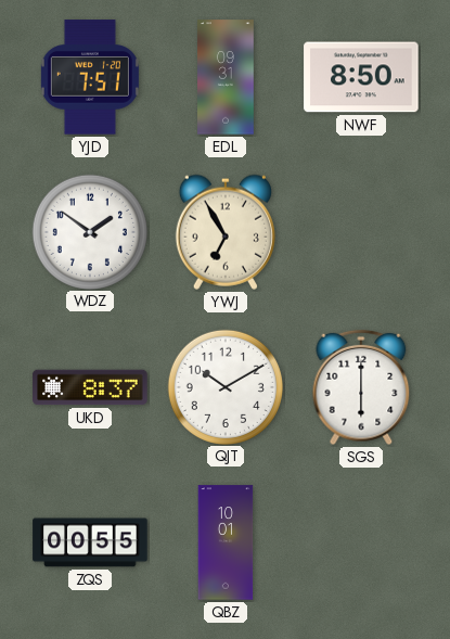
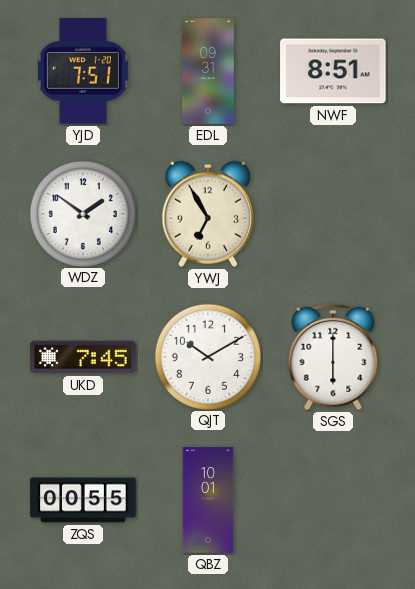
NWF: 8:50 -> 8:51 (333, 71)
UKD: 8:37 -> 7:45 (83, 357)
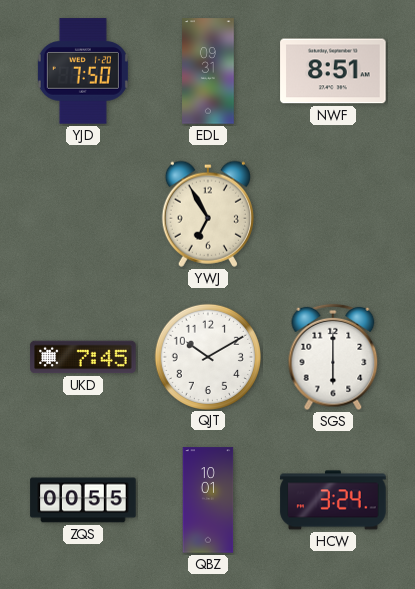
YJD: 7:51 -> 7:50 (83, 71)
WDZ: 1:51 -> none (82, 213)
HCW: none -> 3:24 (333, 500)
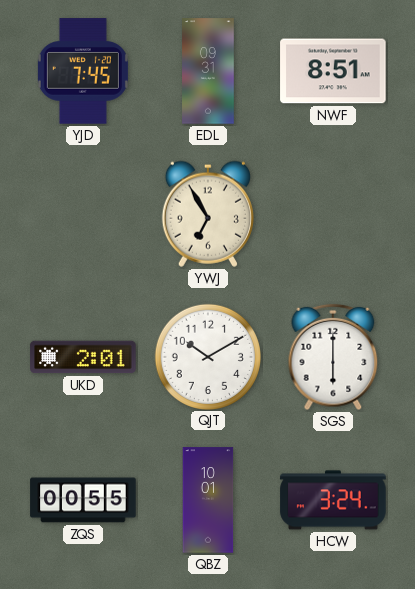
YJD: 7:50 -> 7:45 (83, 71)
UKD: 7:45 -> 2:01 (83, 357)
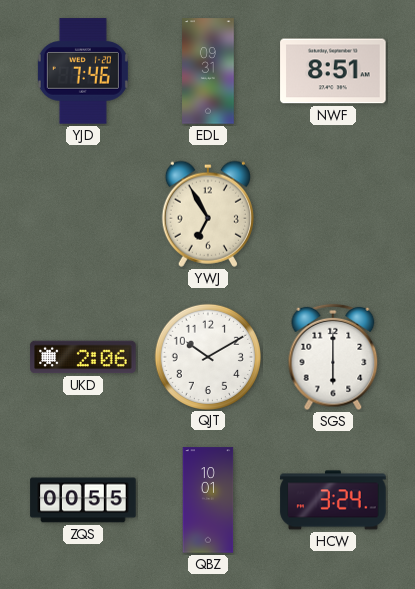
YJD: 7:45 -> 7:46 (83, 71)
UKD: 2:01 -> 2:06 (83, 357)
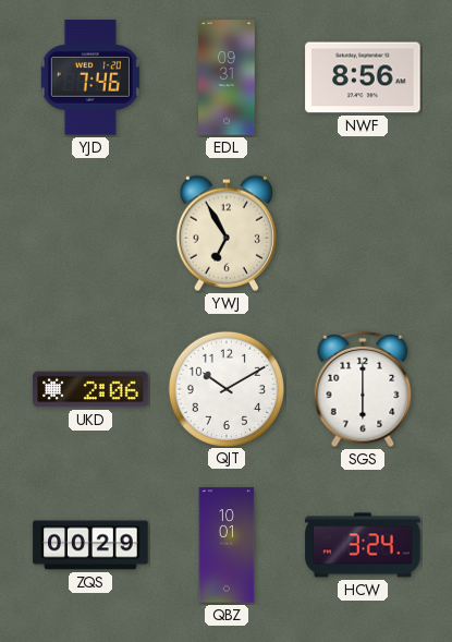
NWF: 8:51 -> 8:56 (363, 77)
ZQS: 00:55 -> 00:29 (90, 545)
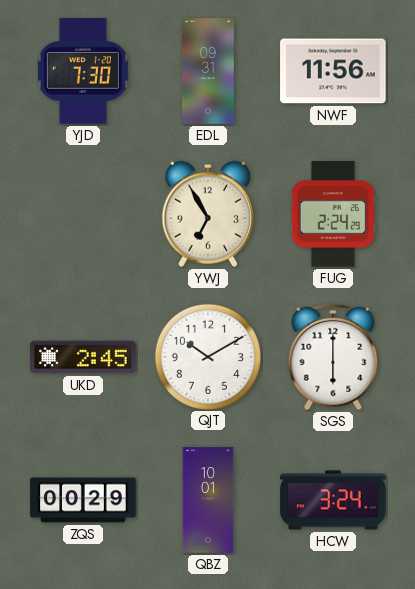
YJD: 7:46 -> 7:30 (83, 71)
NWF: 8:56 -> 11:56 (333, 71)
FUG: none -> 2:24 (332, 214)
UKD: 2:06 -> 2:45 (83, 357)
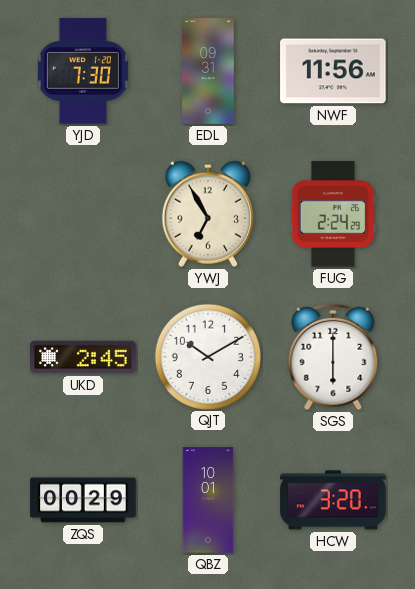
HCW: 3:24 -> 3:20 (333, 500)
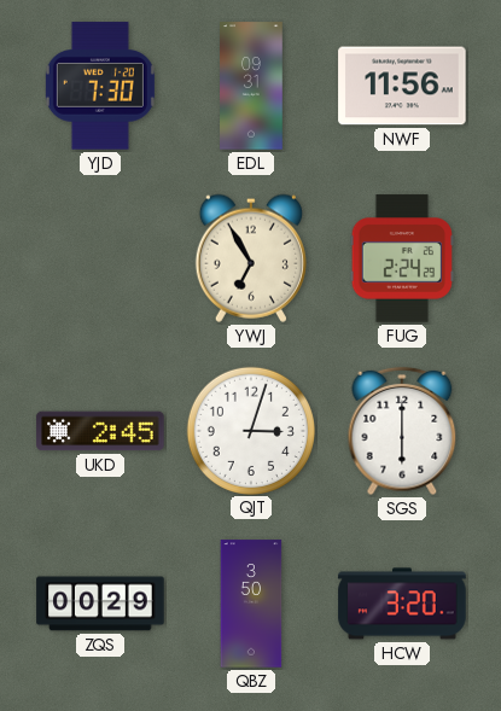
QJT: 10:10 -> 3:03 (250, 430)
QBZ: 10:01 -> 3:50 (251, 604)
